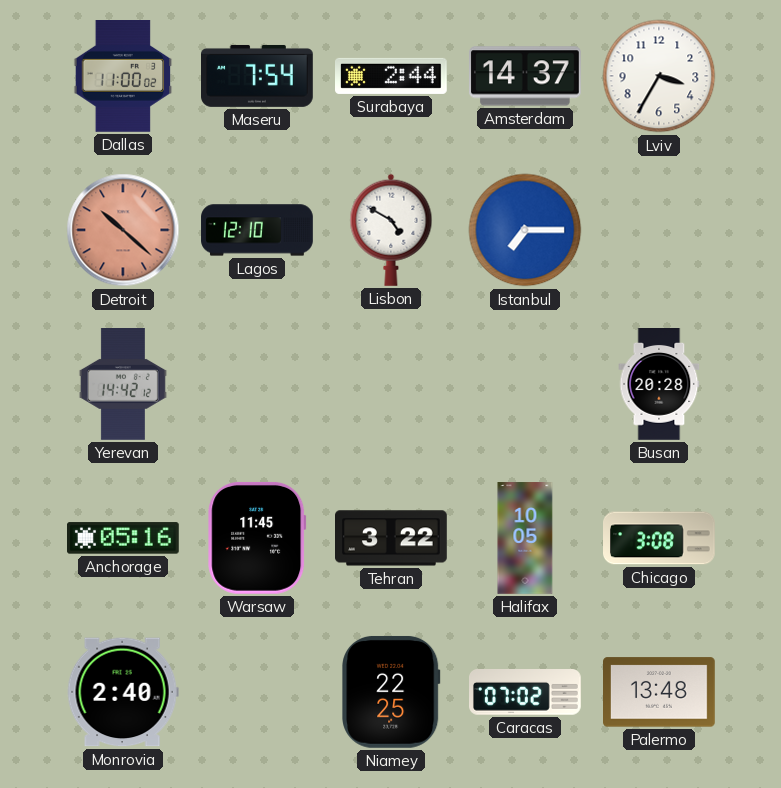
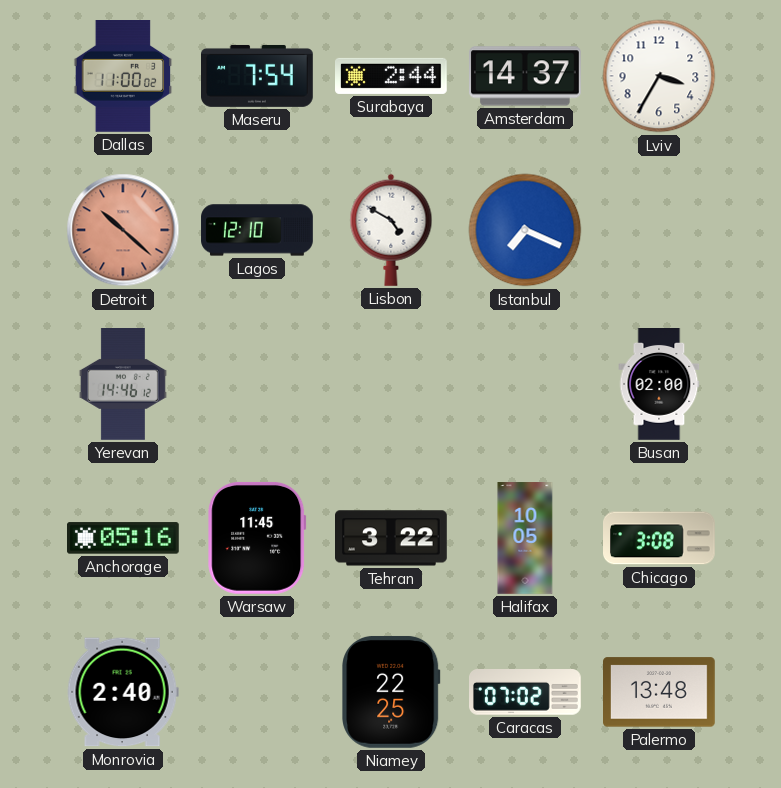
Istanbul: 7:15 -> 7:19 (525, 230)
Yerevan: 14:42 -> 14:46 (123, 385)
Busan: 20:28 -> 02:00 (659, 384)
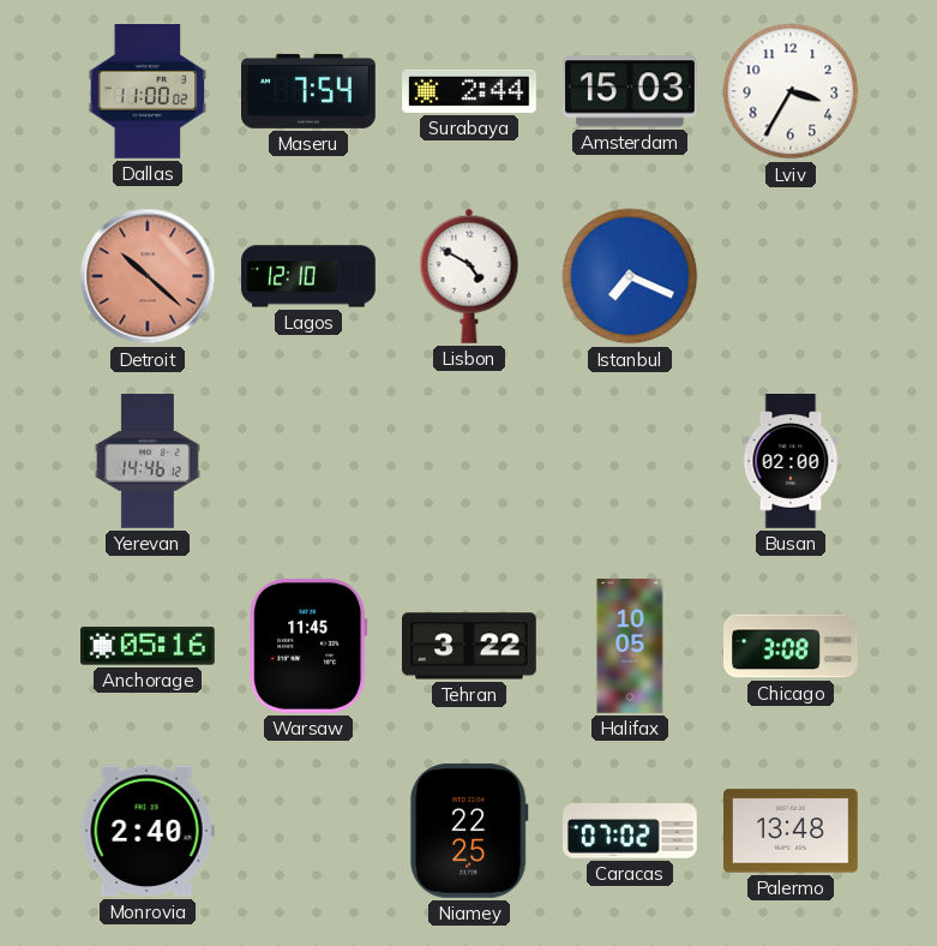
Amsterdam: 14:37 -> 15:03 (631, 91)
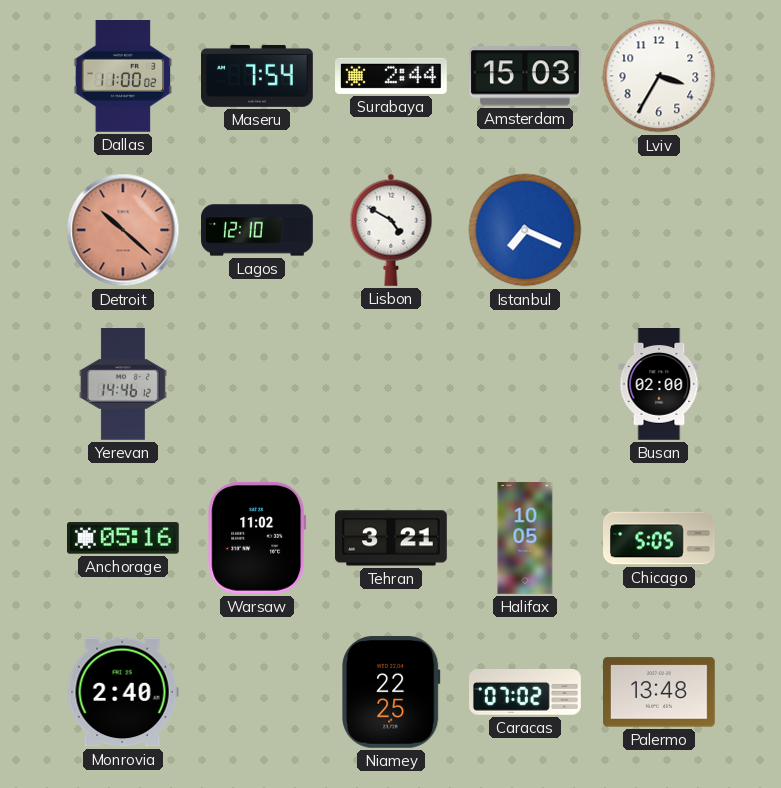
Warsaw: 11:45 -> 11:02 (257, 538)
Tehran: 3:22 -> 3:21 (392, 538)
Chicago: 3:08 -> 5:05 (660, 538)
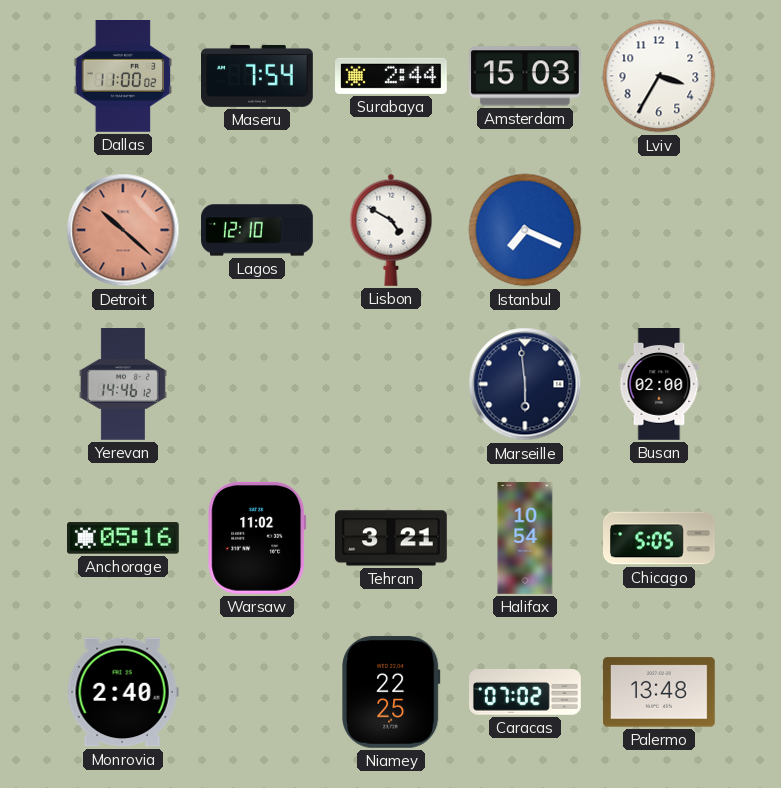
Marseille: none -> 5:59 (525, 384)
Halifax: 10:05 -> 10:54 (525, 538)
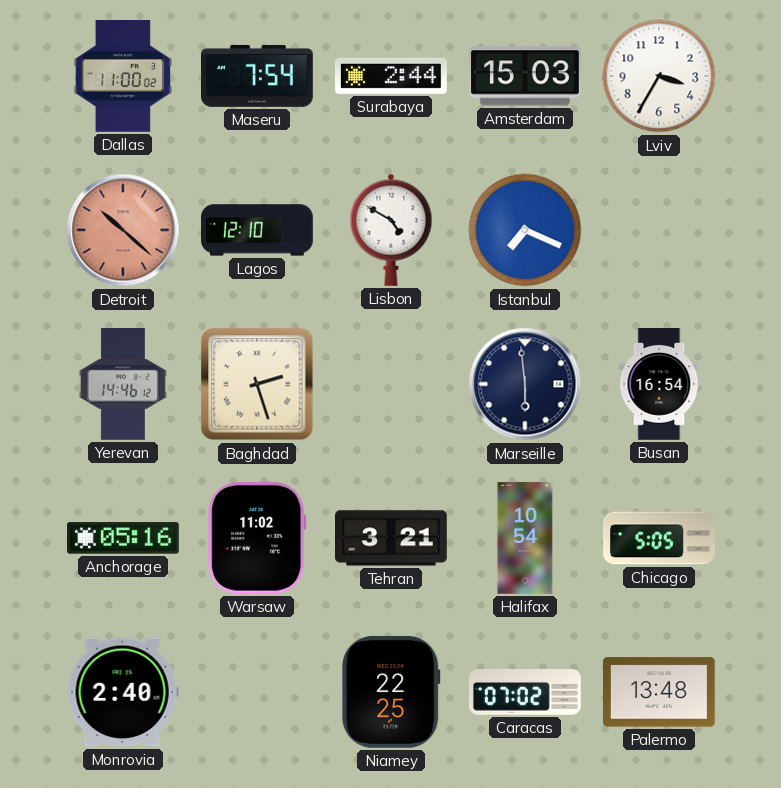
Baghdad: none -> 2:27 (257, 384)
Busan: 02:00 -> 16:54 (659, 384)
